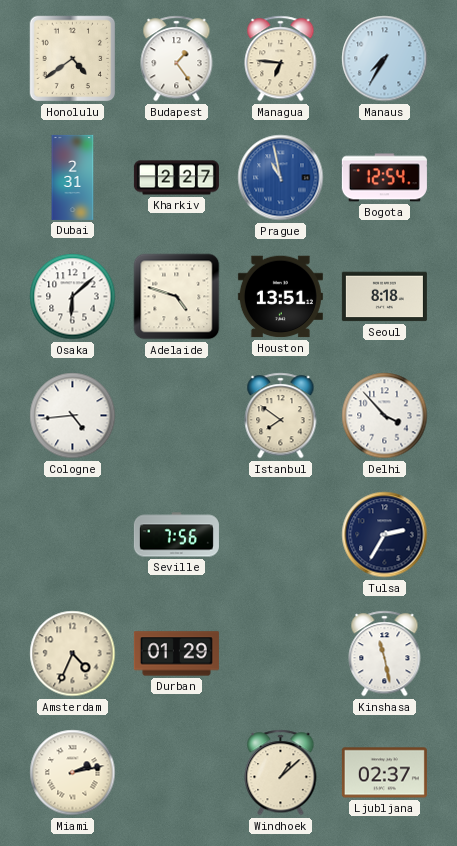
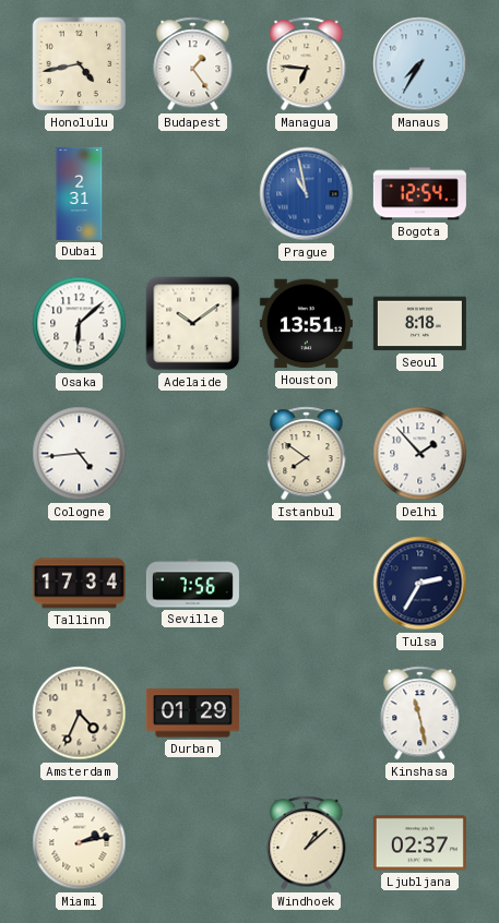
Honolulu: 4:39 -> 4:43 (80, 64)
Kharkiv: 2:27 -> none (176, 178)
Adelaide: 4:48 -> 10:09 (193, 324)
Delhi: 3:53 -> 1:53 (420, 454)
Tallinn: none -> 17:34 (79, 584)
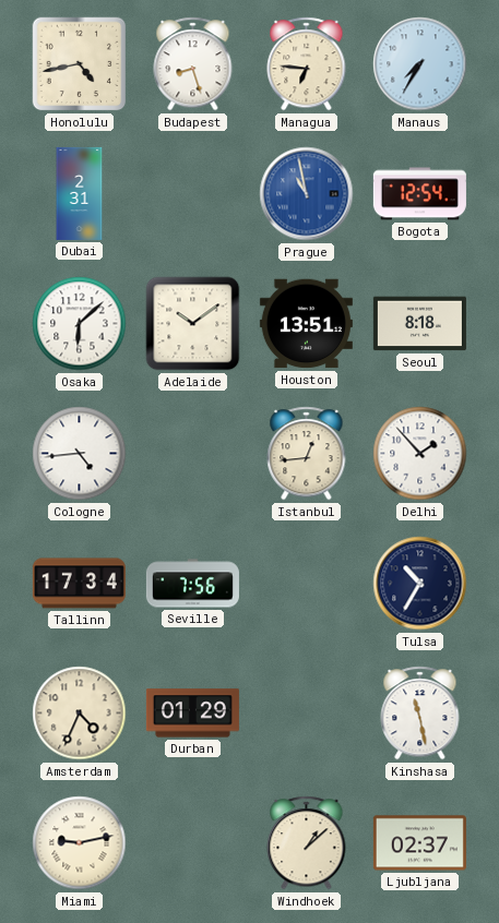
Budapest: 1:24 -> 8:27 (193, 64)
Istanbul: 7:51 -> 12:44 (307, 454)
Tulsa: 2:35 -> 10:35 (420, 584)
Miami: 2:13 -> 9:13 (80, 843)
